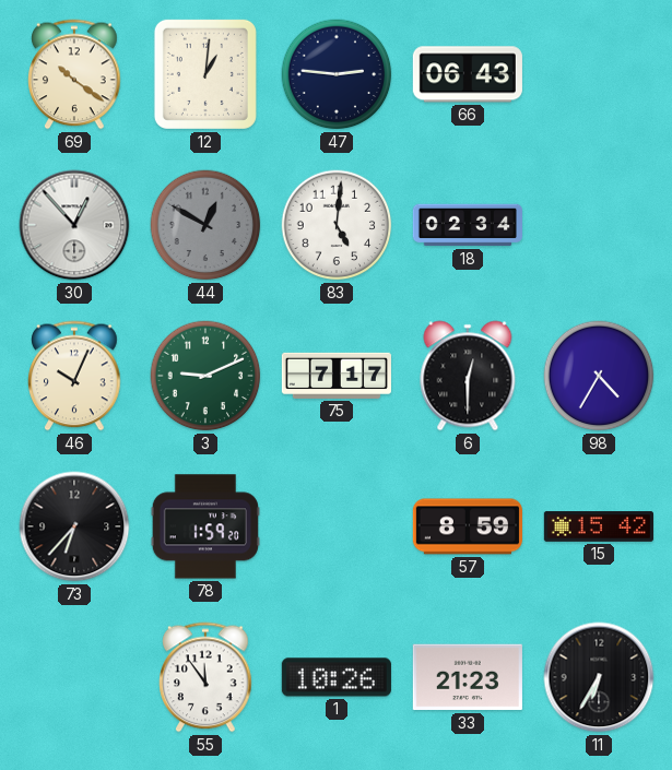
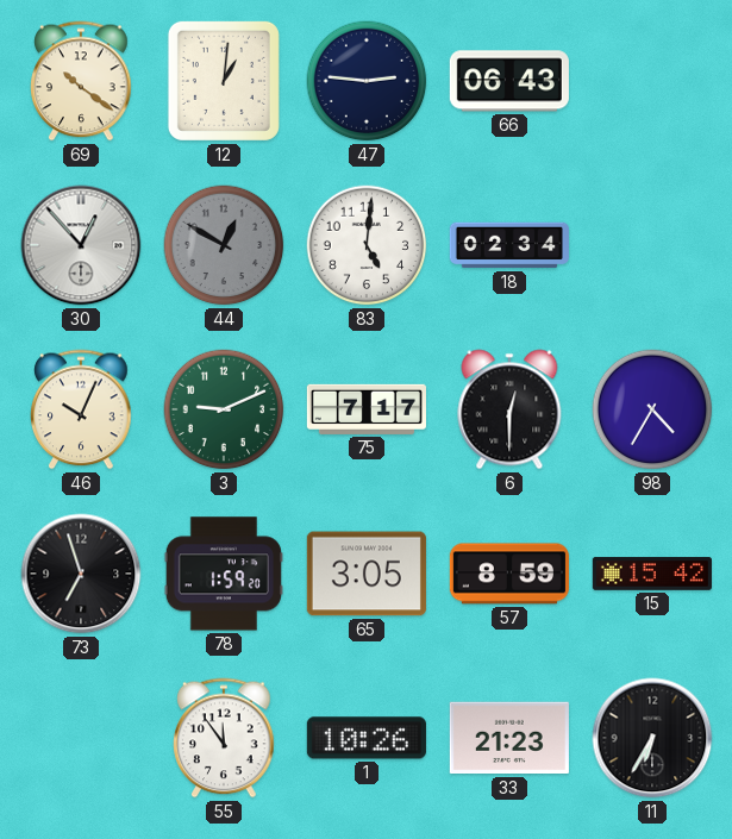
73: 6:37 -> 6:57 (81, 574)
65: none -> 3:05 (367, 574)
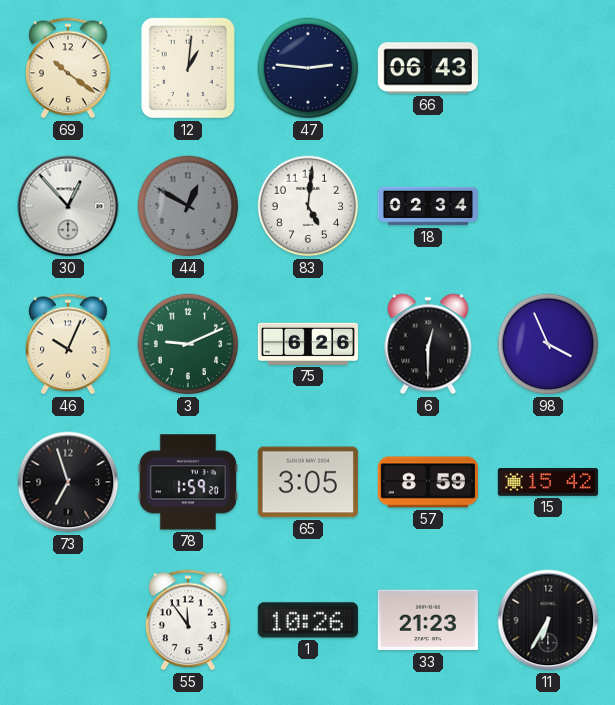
75: 7:17 -> 6:26 (308, 344)
98: 4:35 -> 3:56 (548, 344)
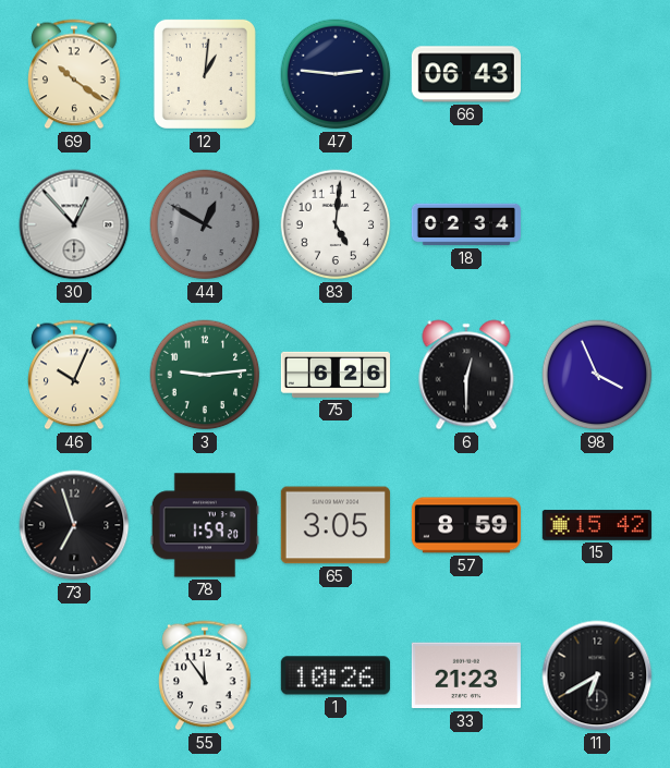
3: 9:11 -> 9:14 (205, 375)
11: 6:35 -> 6:40 (597, 675)
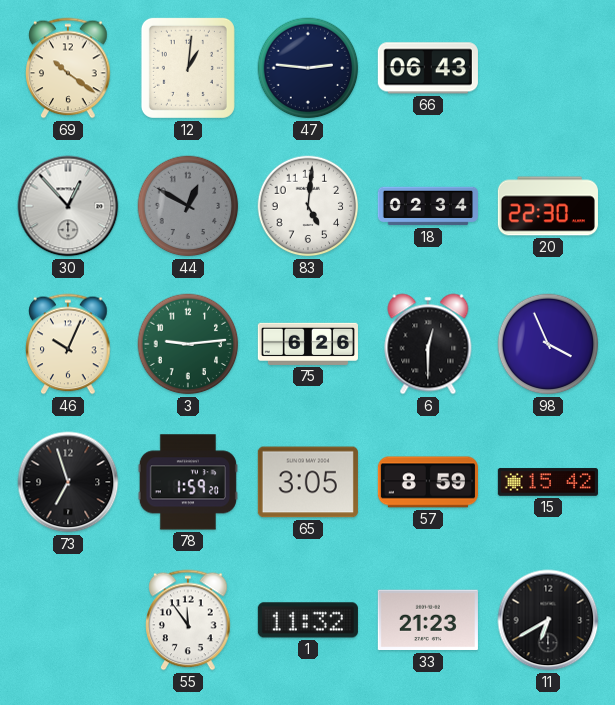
20: none -> 22:30 (548, 206)
1: 10:26 -> 11:32 (308, 620)
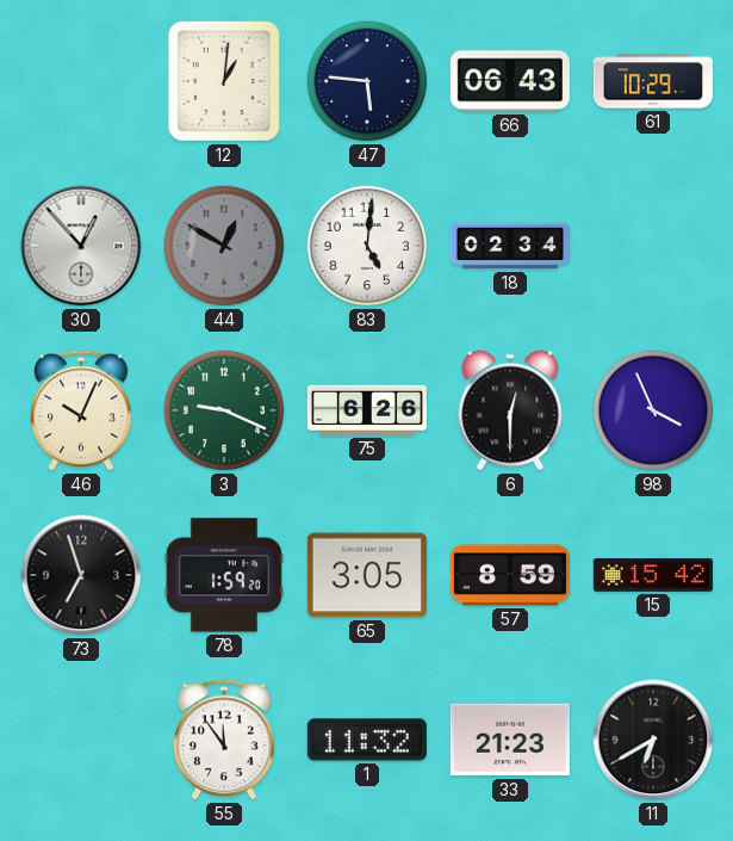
69: 10:21 -> none (68, 68)
47: 2:46 -> 5:46 (367, 81)
61: none -> 10:29 (653, 81)
20: 22:30 -> none (548, 206)
3: 9:14 -> 9:19 (224, 410)
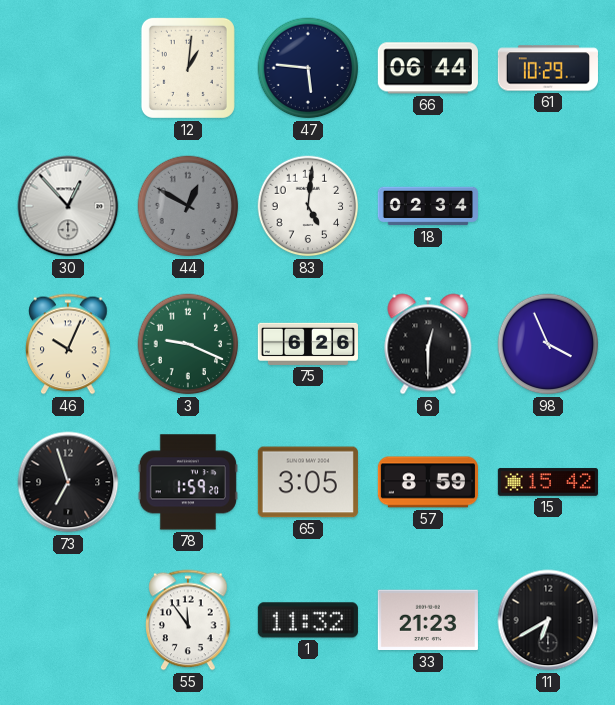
66: 06:43 -> 06:44 (428, 68)
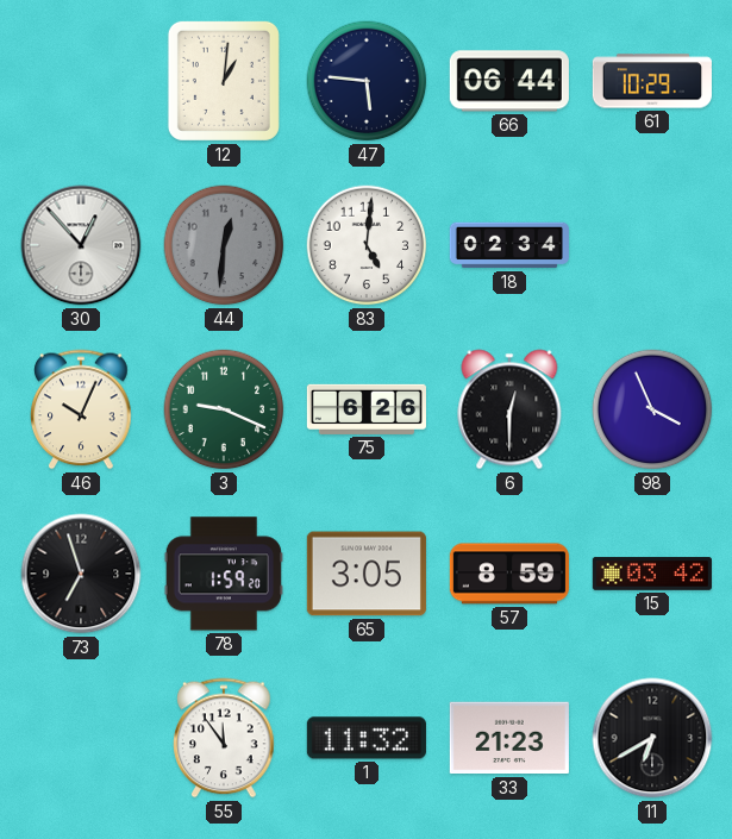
44: 12:50 -> 12:31 (224, 245)
15: 15:42 -> 03:42 (652, 574)
